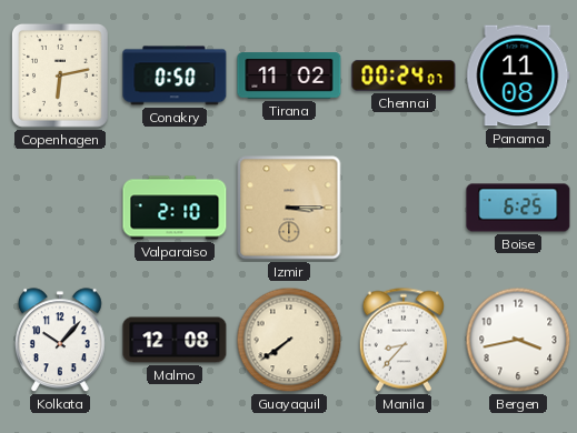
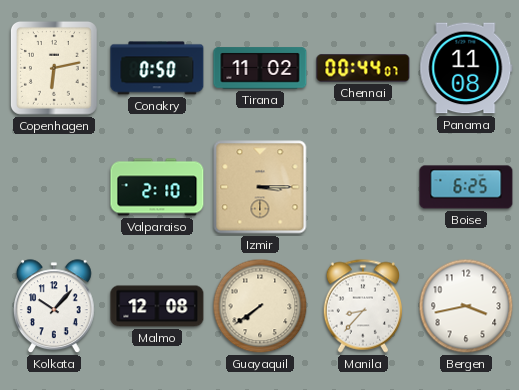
Chennai: 00:24 -> 00:44 (363, 68)
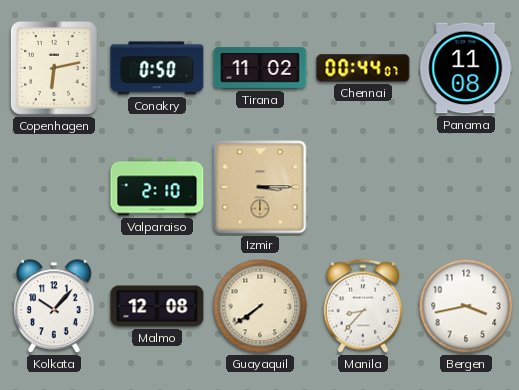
Boise: 6:25 -> none (466, 187)
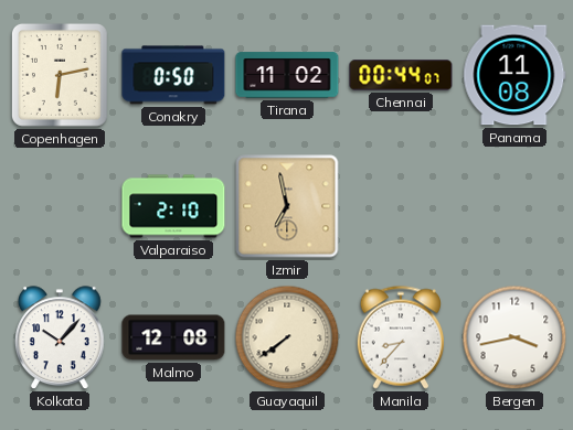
Izmir: 3:15 -> 6:58 (287, 206)
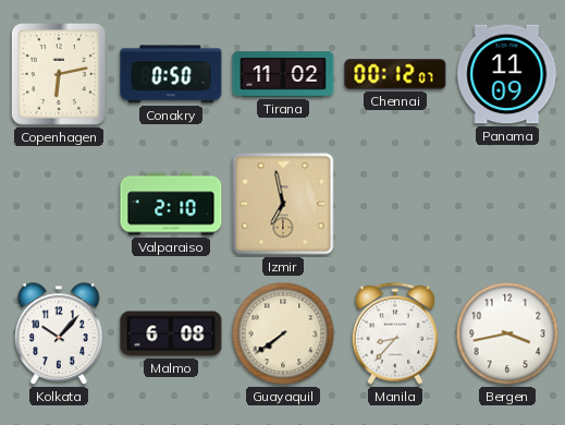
Chennai: 00:44 -> 00:12 (395, 74)
Panama: 11:08 -> 11:09 (507, 74)
Malmo: 12:08 -> 6:08 (171, 333)
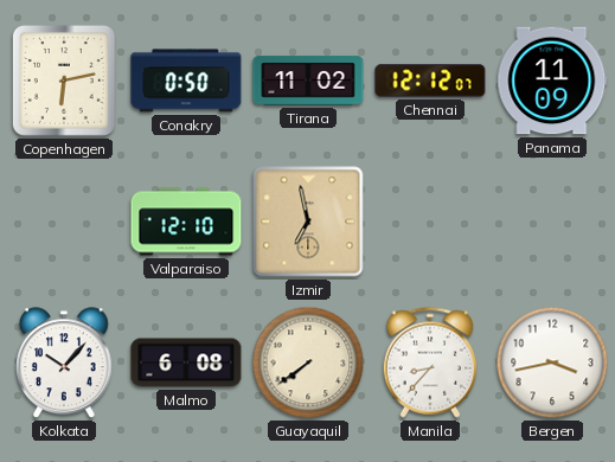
Chennai: 00:12 -> 12:12 (430, 81)
Valparaiso: 2:10 -> 12:10 (186, 222)
